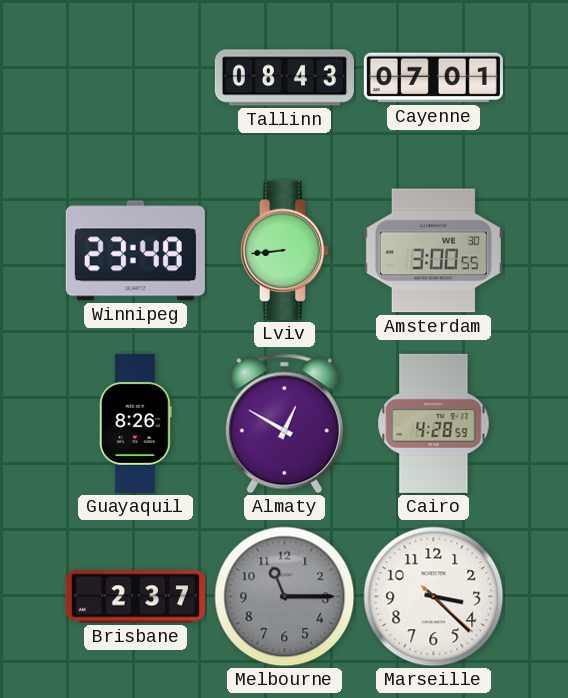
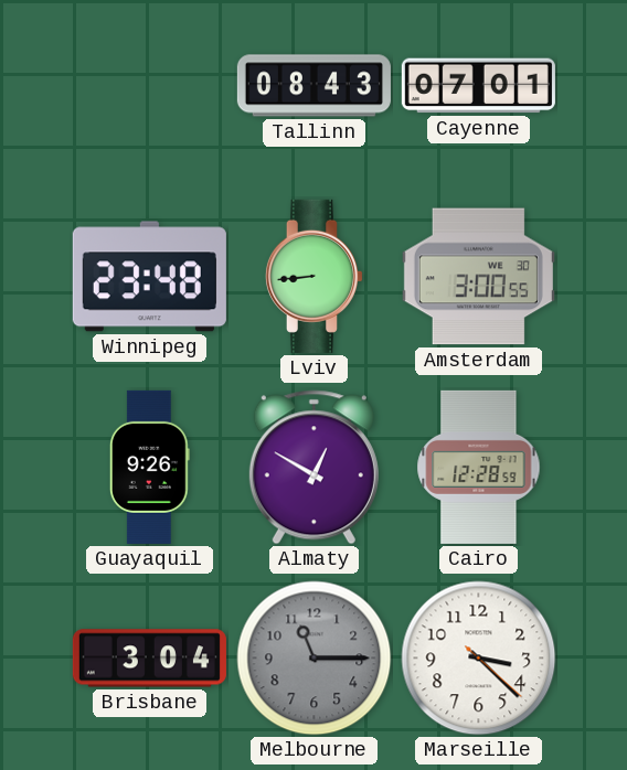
Guayaquil: 8:26 -> 9:26 (149, 467)
Cairo: 4:28 -> 12:28 (479, 467)
Brisbane: 2:37 -> 3:04 (149, 659)
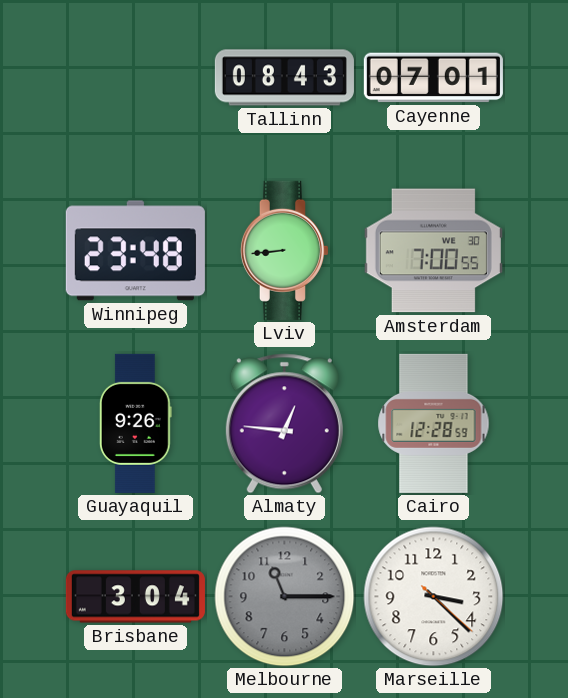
Amsterdam: 3:00 -> 7:00 (433, 251)
Almaty: 12:50 -> 12:46 (284, 424)
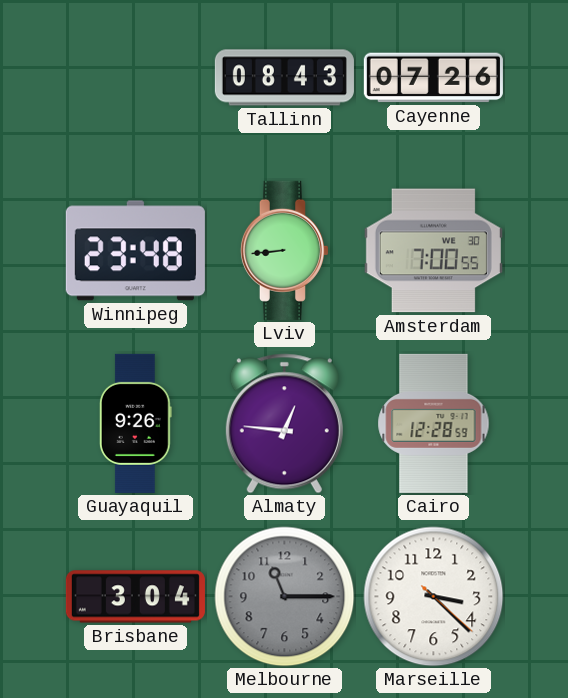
Cayenne: 07:01 -> 07:26 (433, 78)
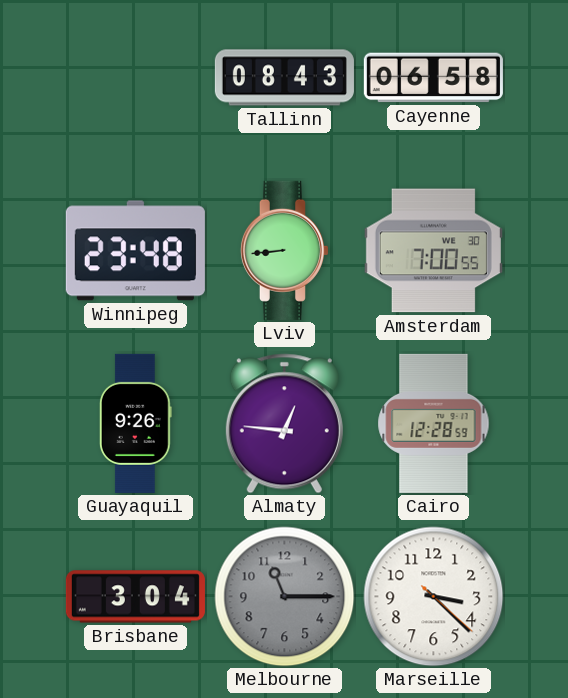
Cayenne: 07:26 -> 06:58 (433, 78)
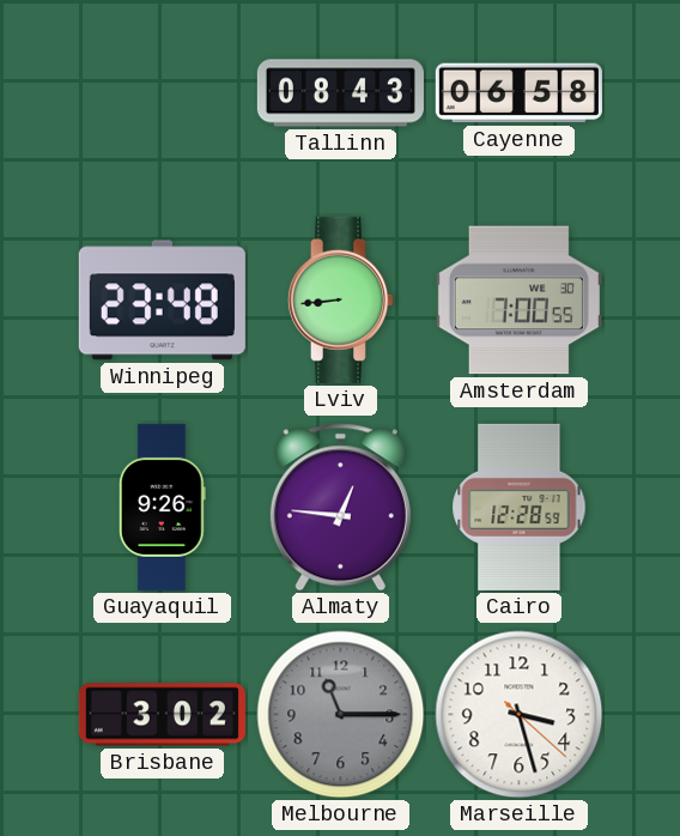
Brisbane: 3:04 -> 3:02 (162, 715)
Marseille: 3:22 -> 3:27 (520, 715)
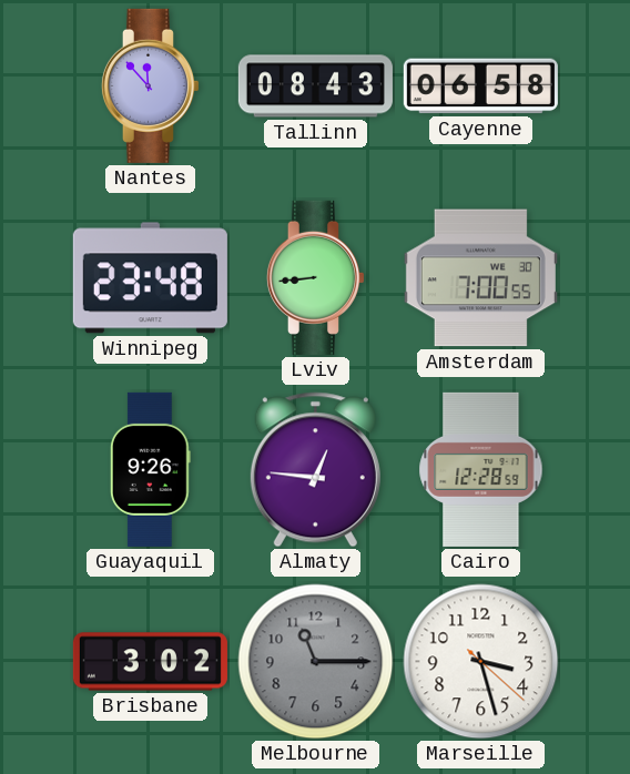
Nantes: none -> 11:53 (150, 85)
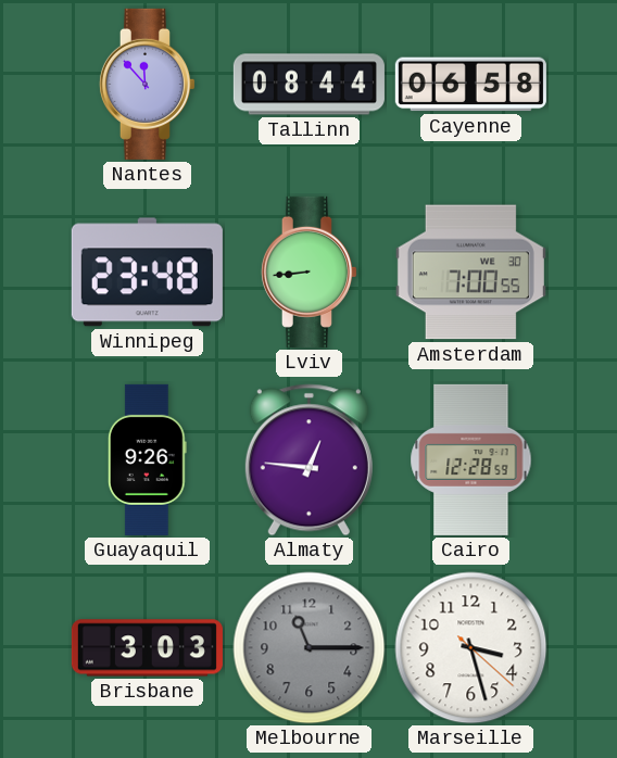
Tallinn: 08:43 -> 08:44 (308, 85)
Brisbane: 3:02 -> 3:03 (147, 648)
